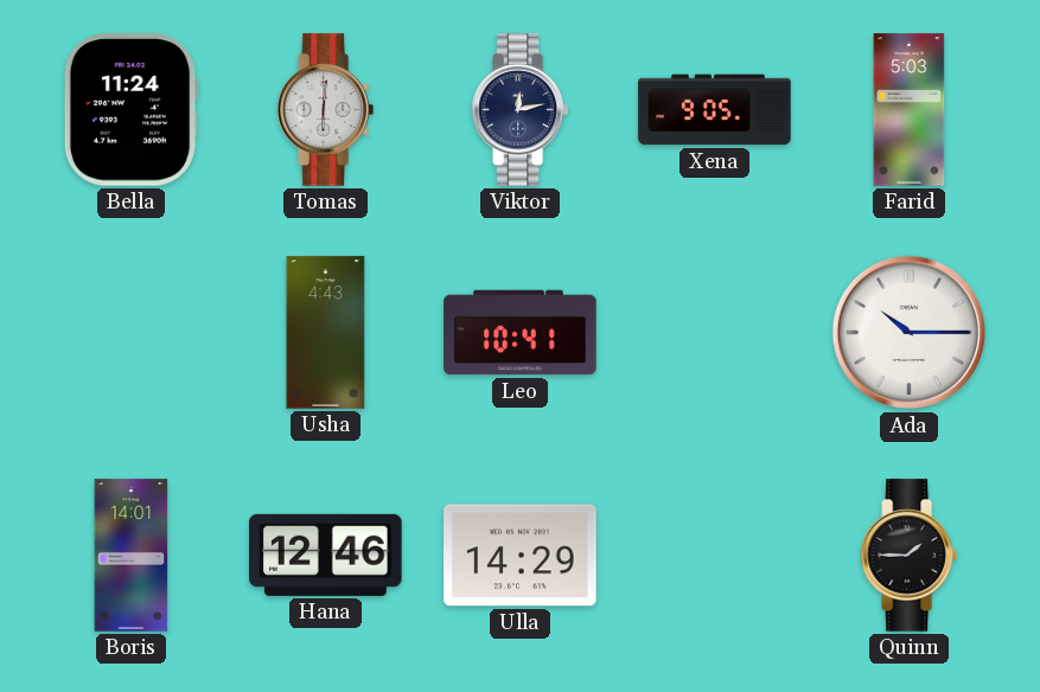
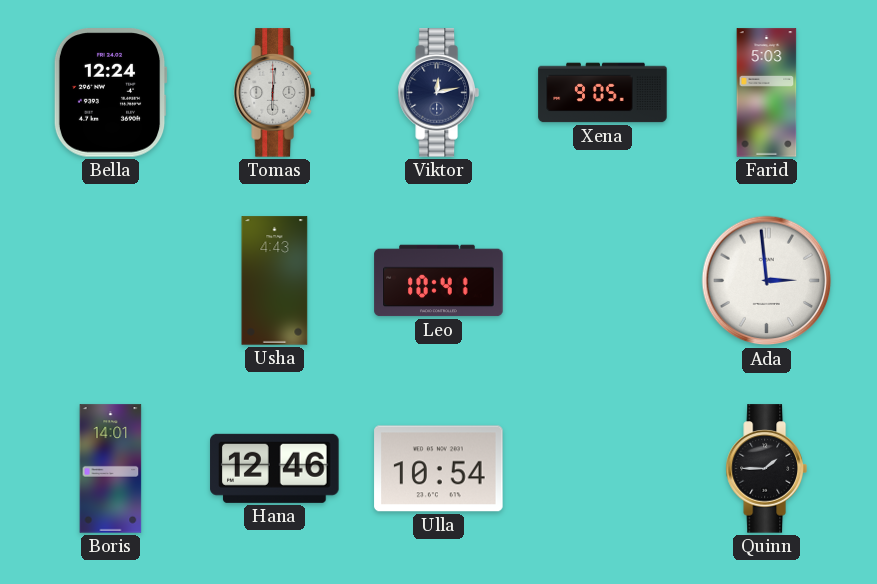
Bella: 11:24 -> 12:24 (110, 93)
Ada: 10:15 -> 2:59 (767, 281)
Ulla: 14:29 -> 10:54 (439, 469)
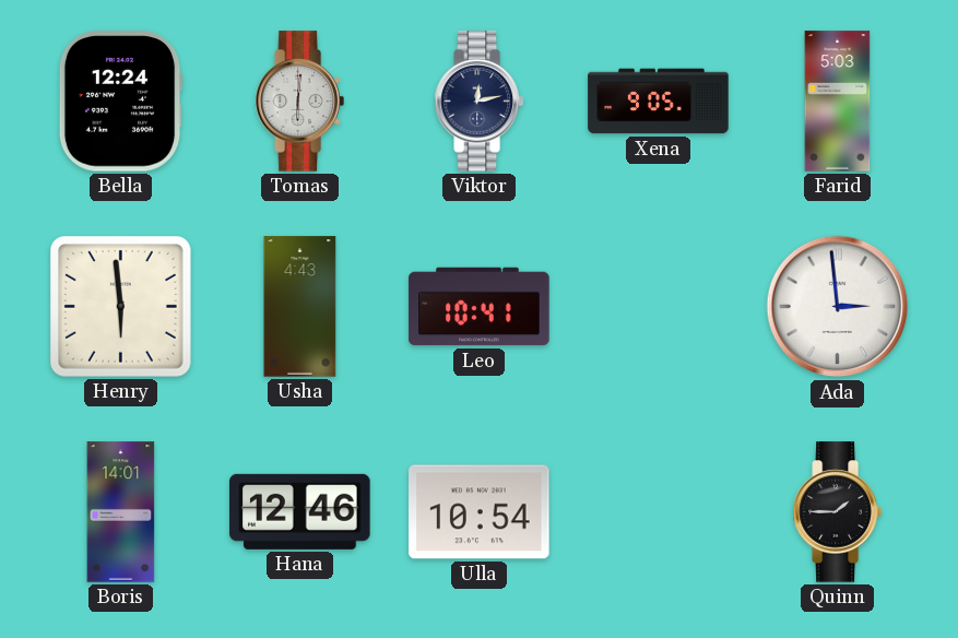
Henry: none -> 5:59 (121, 307)
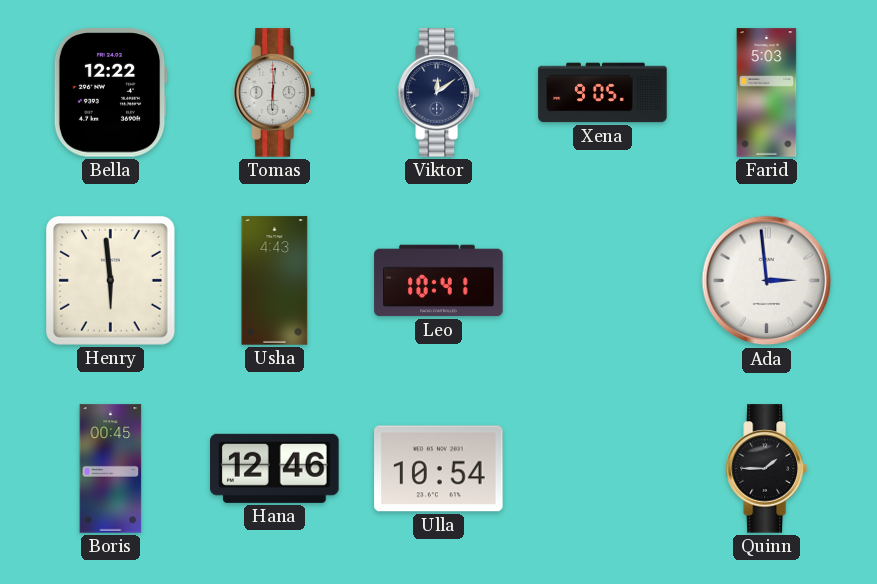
Bella: 12:24 -> 12:22 (110, 93)
Viktor: 12:13 -> 12:09 (438, 93)
Boris: 14:01 -> 00:45 (111, 469)
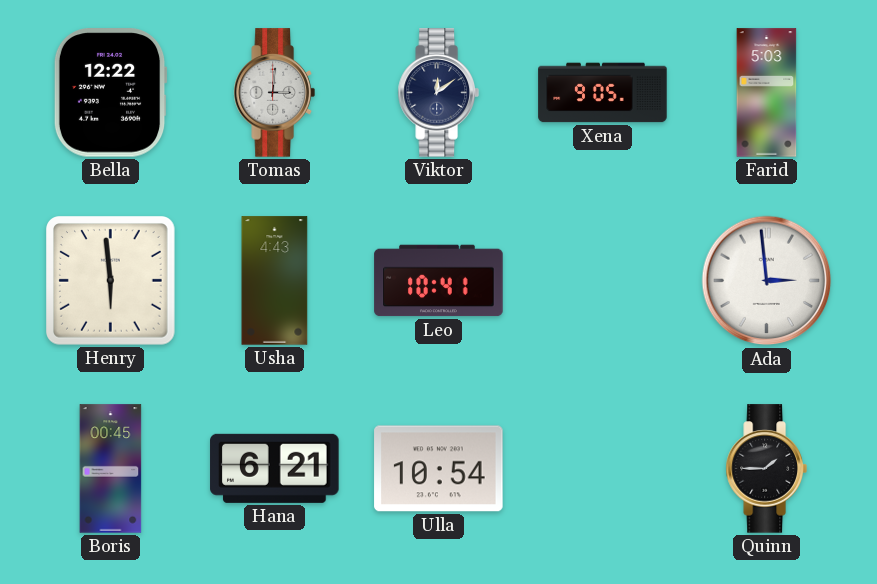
Tomas: 6:01 -> 3:01 (274, 93)
Hana: 12:46 -> 6:21 (275, 468)
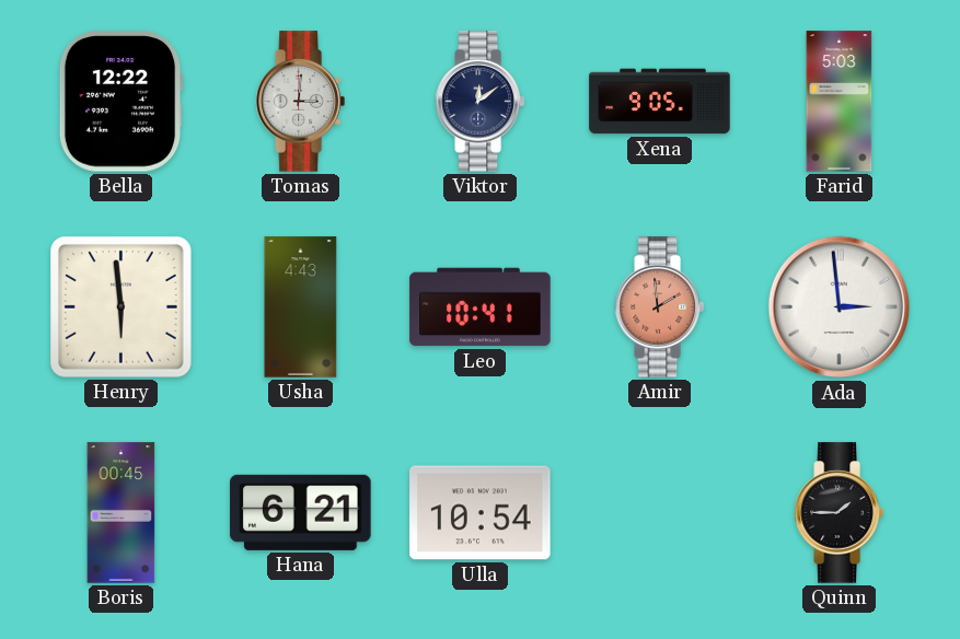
Amir: none -> 1:59 (659, 307)
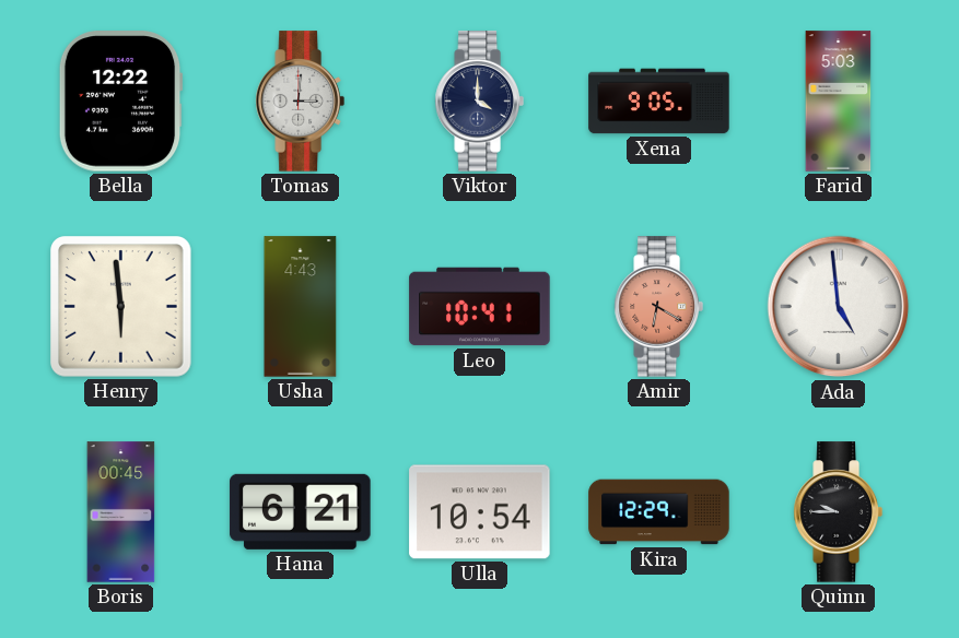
Viktor: 12:09 -> 4:00 (479, 102)
Amir: 1:59 -> 6:20 (658, 307)
Ada: 2:59 -> 4:59 (839, 307)
Kira: none -> 12:29 (659, 512)
Quinn: 1:45 -> 9:45 (838, 512)
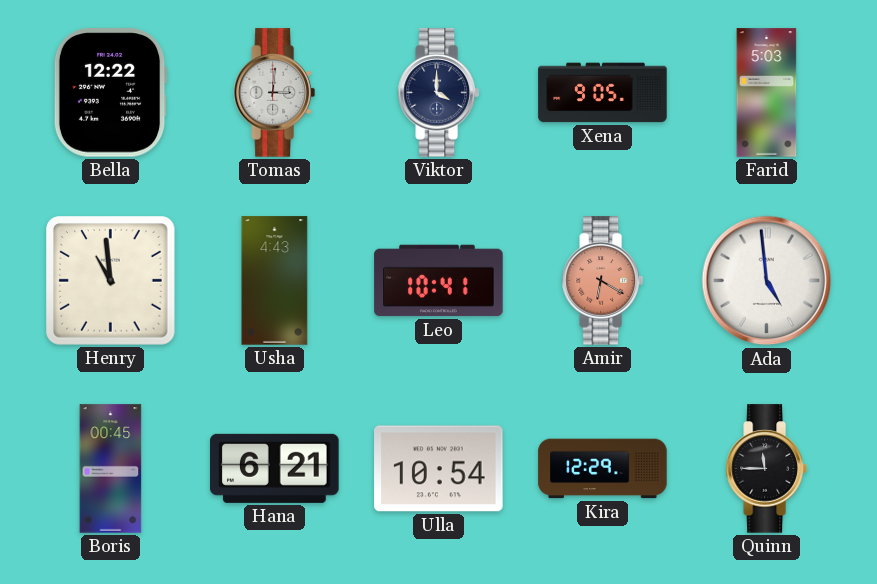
Henry: 5:59 -> 10:59 (111, 281)
Quinn: 9:45 -> 11:45 (766, 469)
